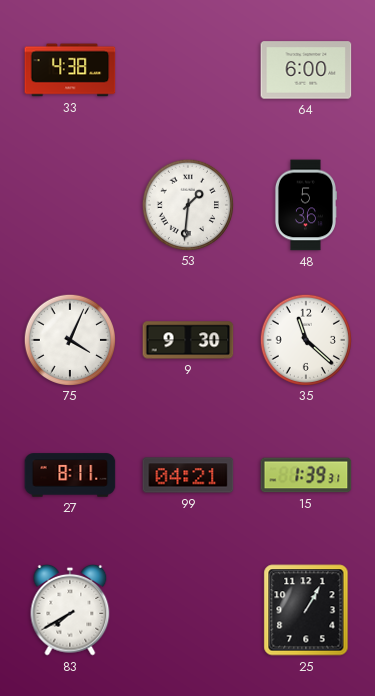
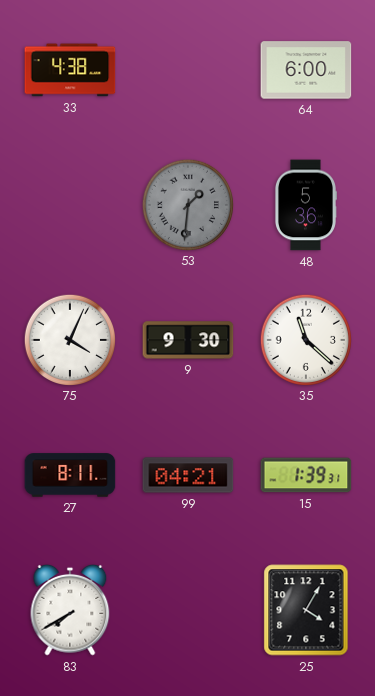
53 dial: white -> grey (187, 204)
25: 1:05 -> 4:05 (306, 610)
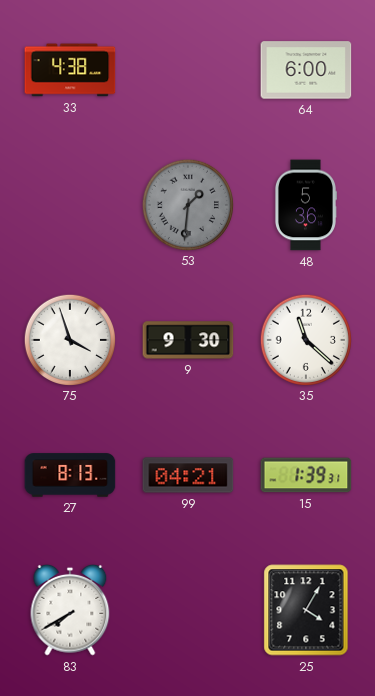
75: 4:04 -> 3:57 (69, 339)
27: 8:11 -> 8:13 (70, 475)
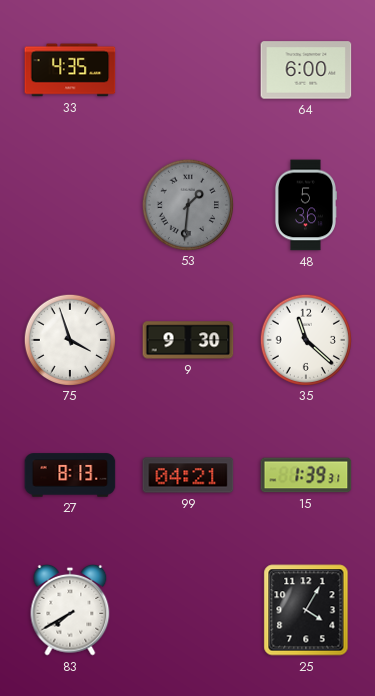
33: 4:38 -> 4:35 (70, 70)
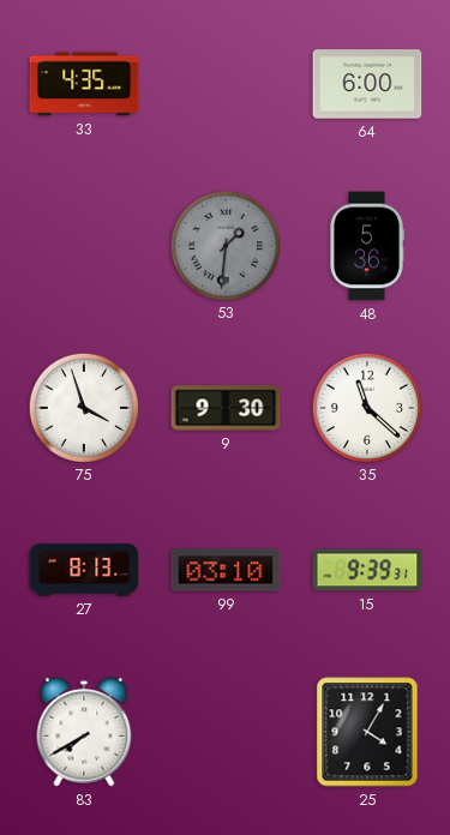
99: 04:21 -> 03:10 (226, 570)
15: 1:39 -> 9:39 (367, 570)
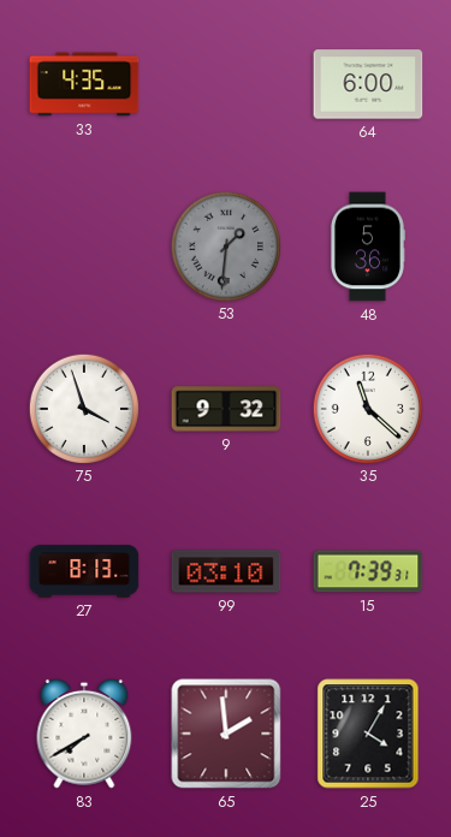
9: 9:30 -> 9:32 (226, 409)
15: 9:39 -> 7:39 (368, 571)
65: none -> 1:59 (226, 734)
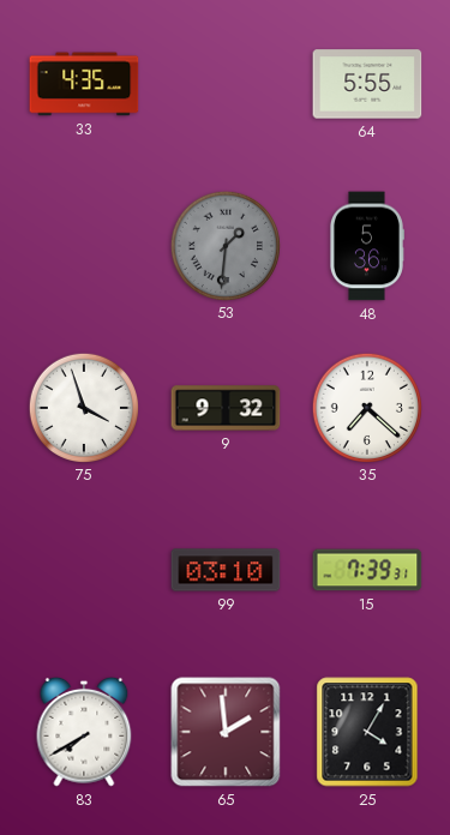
64: 6:00 -> 5:55 (367, 84)
35: 11:22 -> 7:22 (366, 407)
27: 8:13 -> none (84, 571)
